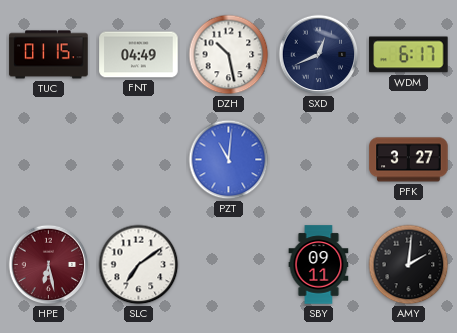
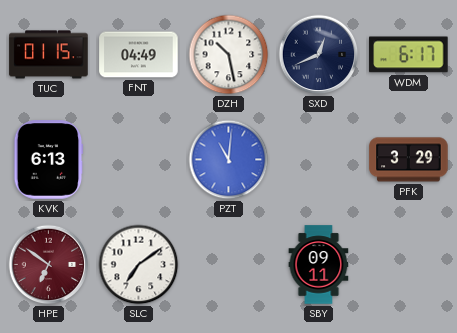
KVK: none -> 6:13 (49, 160)
PFK: 3:27 -> 3:29 (409, 160)
HPE: 6:28 -> 6:51 (49, 265)
AMY: 2:01 -> none (409, 265)
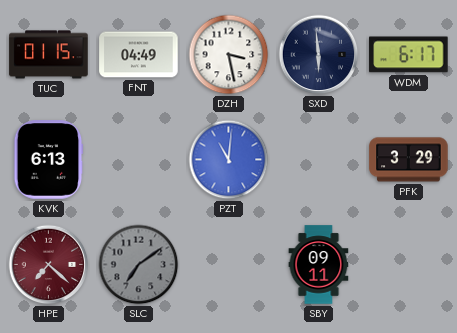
DZH: 10:28 -> 3:28 (229, 55)
SXD: 12:41 -> 5:59 (319, 55)
HPE: 6:51 -> 7:22 (49, 265)
SLC dial: white -> grey (139, 265)
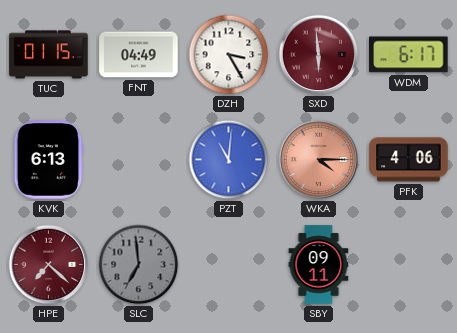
DZH: 3:28 -> 3:25 (229, 55)
SXD dial: navy -> burgundy (319, 55)
WKA: none -> 4:15 (319, 160)
PFK: 3:29 -> 4:06 (409, 160)
SLC: 7:09 -> 6:59 (139, 265)
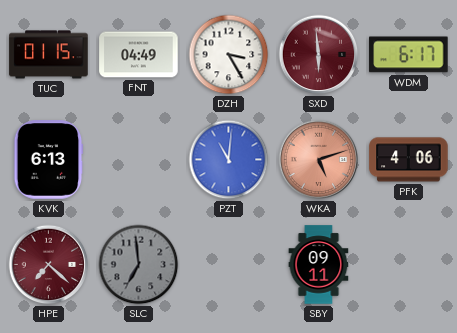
WKA: 4:15 -> 5:12 (319, 160)
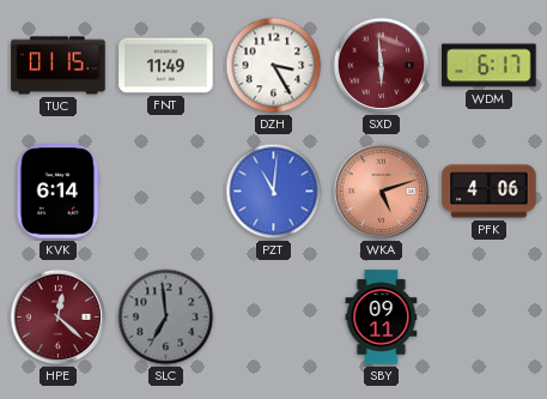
FNT: 04:49 -> 11:49 (166, 66)
KVK: 6:13 -> 6:14 (59, 192)
HPE: 7:22 -> 12:22 (59, 318)
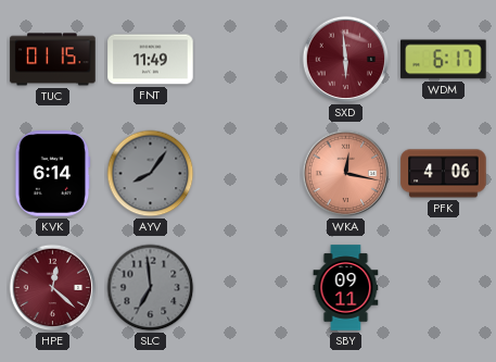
DZH: 3:25 -> none (274, 66)
AYV: none -> 8:06 (151, 174)
PZT: 11:01 -> none (274, 192)
WKA: 5:12 -> 12:17 (346, 174)
